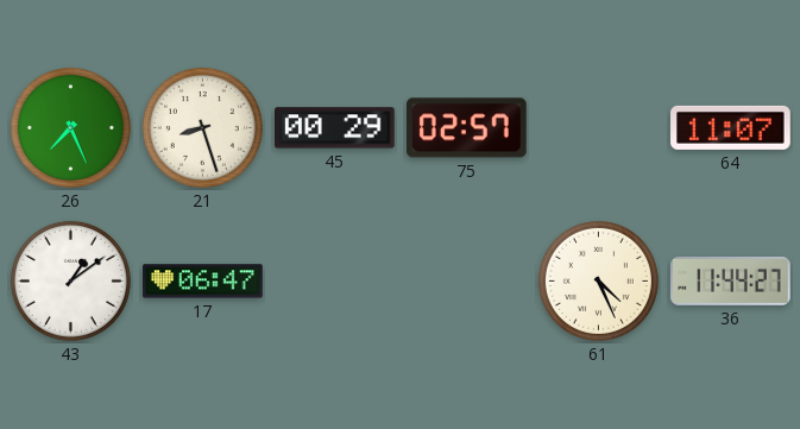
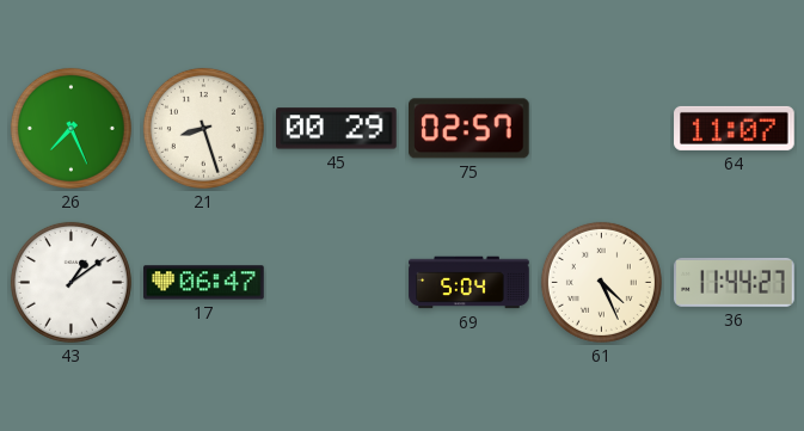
69: none -> 5:04 (469, 283)
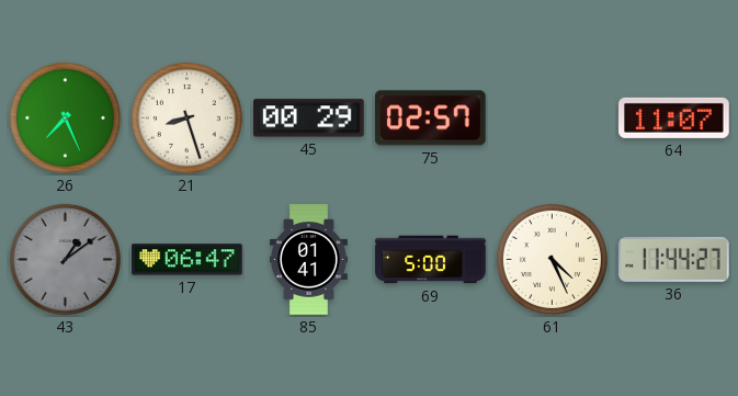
43 dial: white -> grey (65, 259)
85: none -> 01:41 (308, 260)
69: 5:04 -> 5:00 (431, 260)
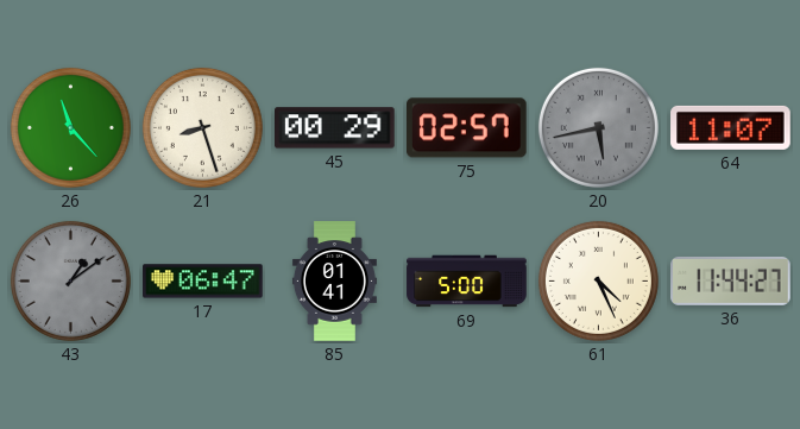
26: 7:26 -> 11:23 (70, 127)
20: none -> 5:43 (598, 127)
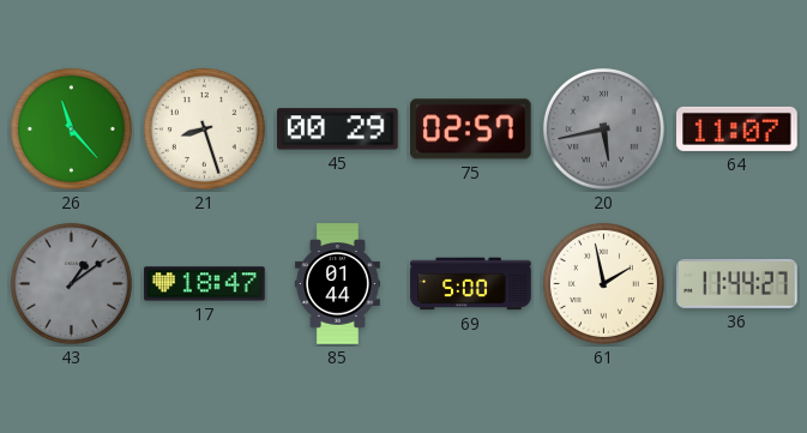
17: 06:47 -> 18:47 (205, 284)
85: 01:41 -> 01:44 (337, 284)
61: 4:26 -> 1:58 (603, 283)
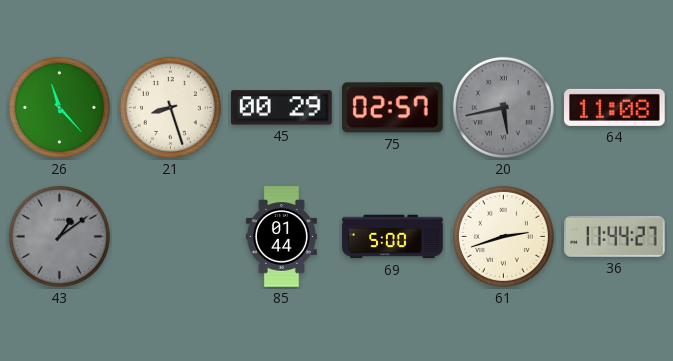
64: 11:07 -> 11:08 (615, 107)
17: 18:47 -> none (205, 284)
61: 1:58 -> 2:42 (503, 236)
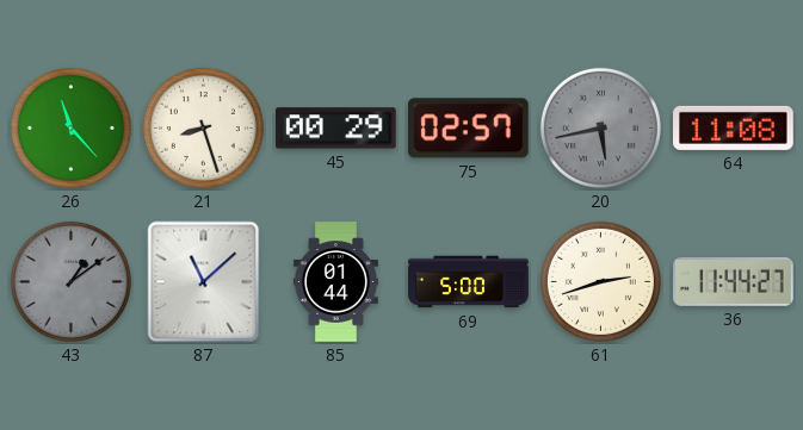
87: none -> 11:08 (204, 282)
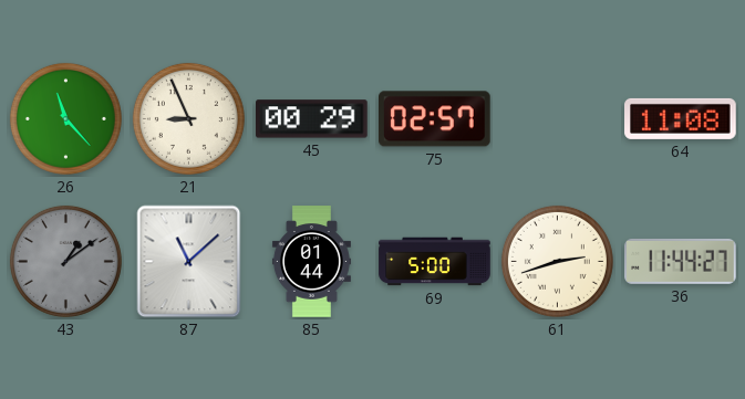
21: 8:27 -> 8:56 (188, 118)
20: 5:43 -> none (600, 127)
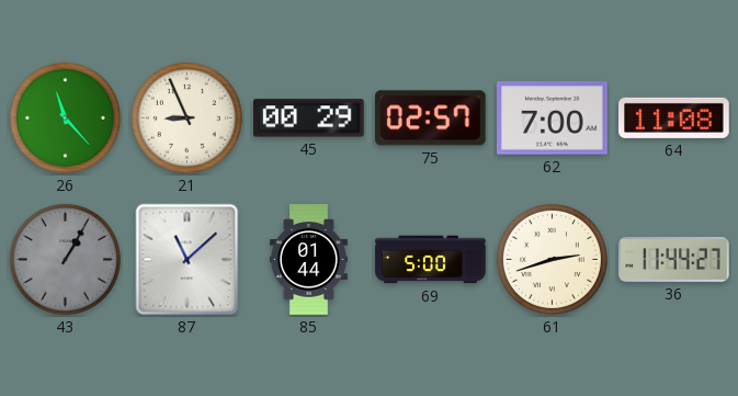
62: none -> 7:00 (553, 118)
43: 1:09 -> 1:05 (65, 259)
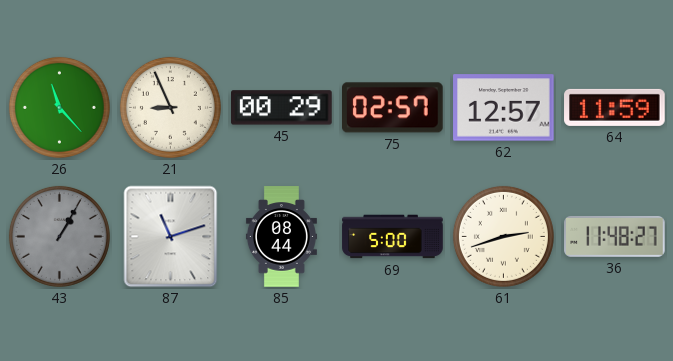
62: 7:00 -> 12:57 (504, 108)
64: 11:08 -> 11:59 (615, 107)
87: 11:08 -> 11:12 (171, 237)
85: 01:44 -> 08:44 (281, 237)
36: 11:44 -> 11:48 (615, 236)
